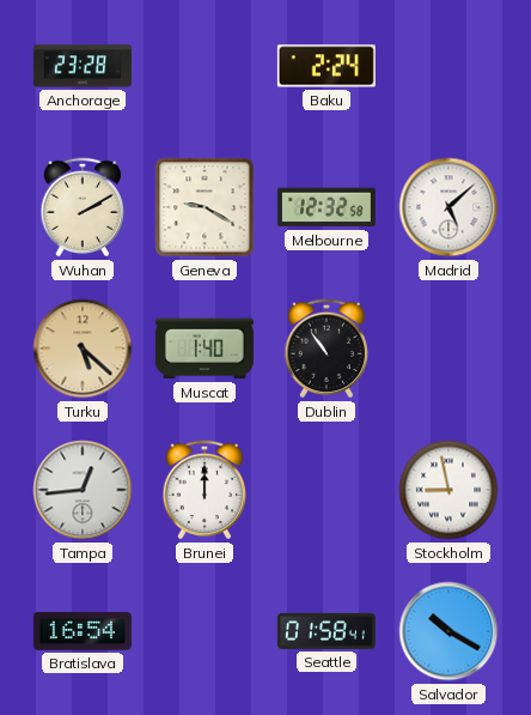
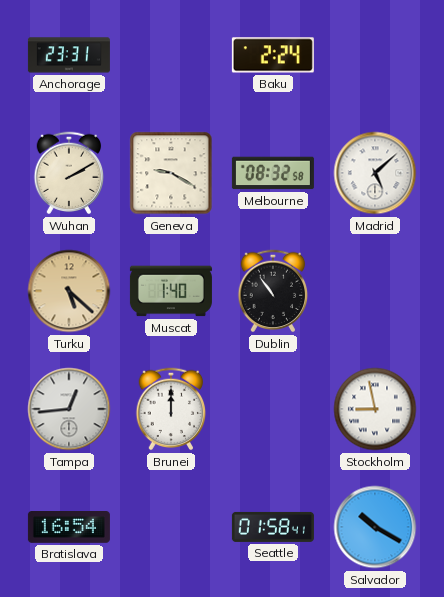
Anchorage: 23:28 -> 23:31 (69, 55)
Melbourne: 12:32 -> 08:32 (273, 173)
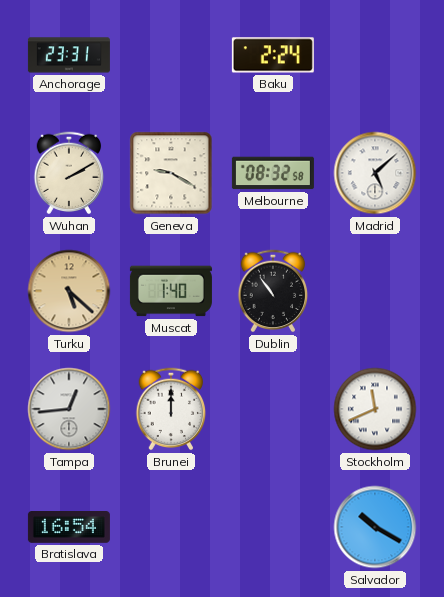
Stockholm: 8:58 -> 11:41 (375, 409)
Seattle: 01:58 -> none (273, 527)
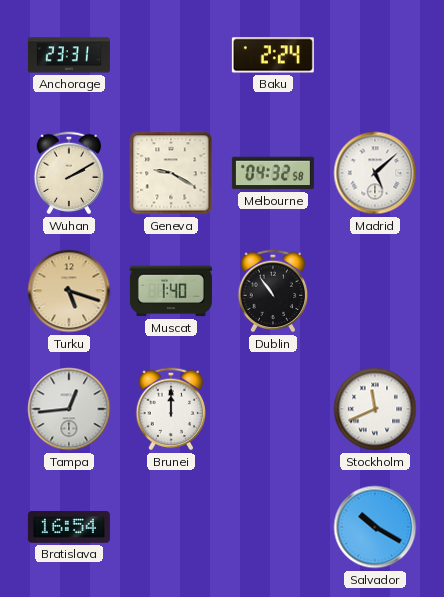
Melbourne: 08:32 -> 04:32 (273, 173)
Turku: 5:22 -> 5:18 (69, 291)
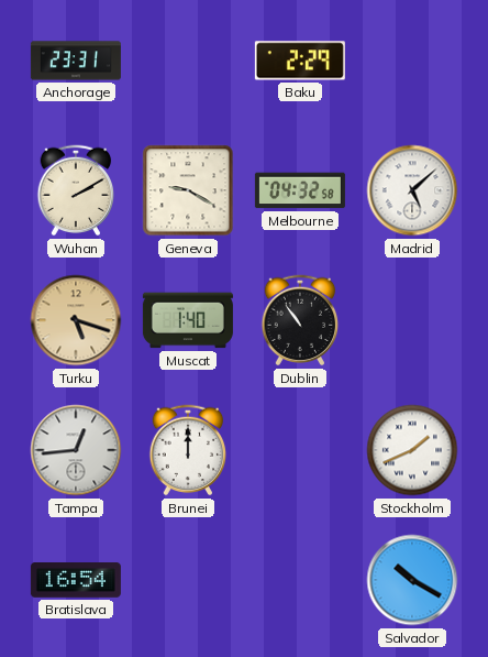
Baku: 2:24 -> 2:29 (300, 61)
Stockholm: 11:41 -> 1:41 (412, 450)
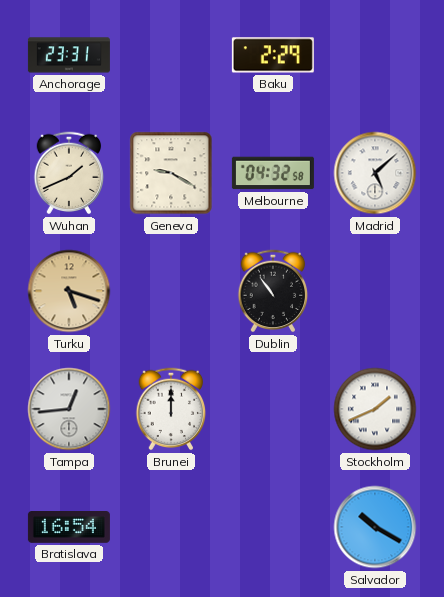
Wuhan: 2:10 -> 1:41 (69, 173)
Muscat: 1:40 -> none (188, 320)
